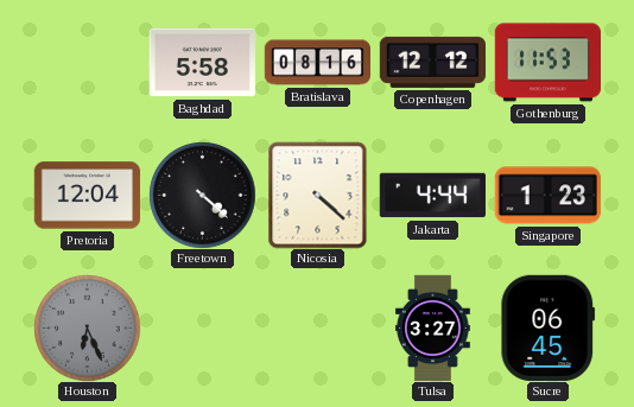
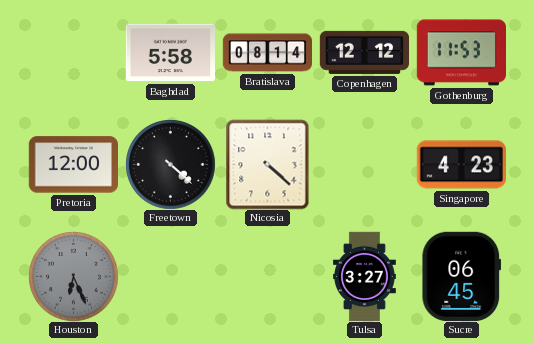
Bratislava: 08:16 -> 08:14 (267, 53)
Pretoria: 12:04 -> 12:00 (73, 165)
Jakarta: 4:44 -> none (432, 196)
Singapore: 1:23 -> 4:23 (461, 165)
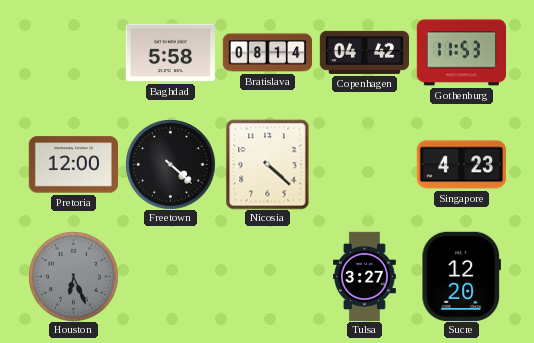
Copenhagen: 12:12 -> 04:42 (364, 52)
Sucre: 06:45 -> 12:20 (462, 276)
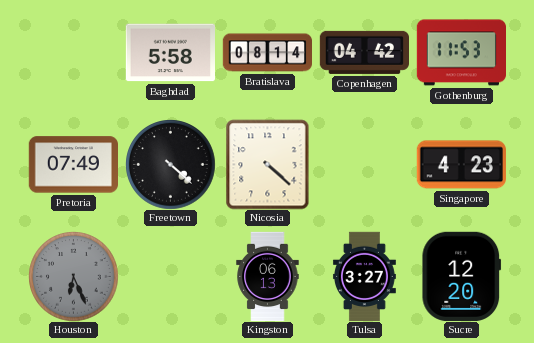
Pretoria: 12:00 -> 07:49 (73, 165)
Kingston: none -> 06:13 (268, 276)
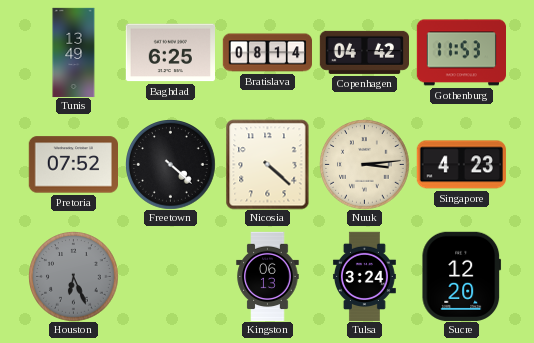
Tunis: none -> 13:49 (74, 52)
Baghdad: 5:58 -> 6:25 (170, 53)
Pretoria: 07:49 -> 07:52 (73, 165)
Nuuk: none -> 3:14 (364, 164)
Tulsa: 3:27 -> 3:24 (364, 276)
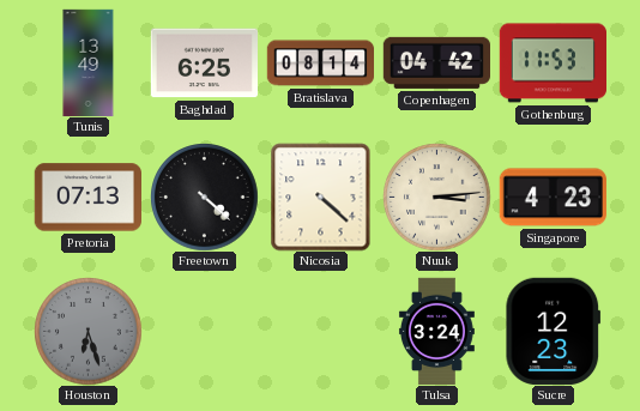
Pretoria: 07:52 -> 07:13 (87, 198)
Houston: 6:26 -> 6:27 (87, 331)
Kingston: 06:13 -> none (268, 276)
Sucre: 12:20 -> 12:23 (554, 331)
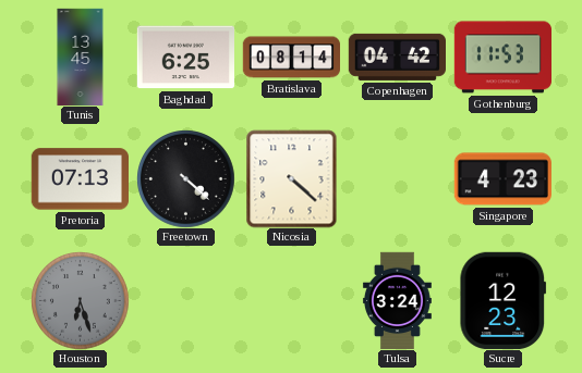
Tunis: 13:49 -> 13:45 (81, 57)
Nuuk: 3:14 -> none (436, 197)
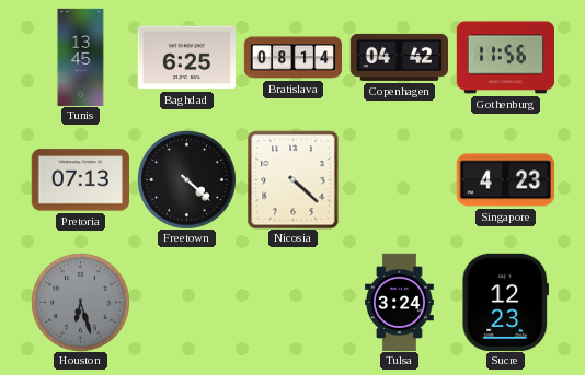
Gothenburg: 11:53 -> 11:56 (505, 58)
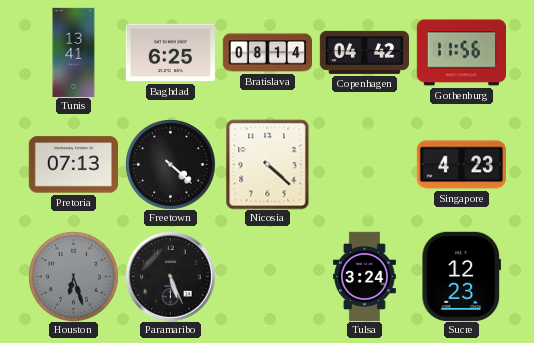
Tunis: 13:45 -> 13:41 (74, 52)
Paramaribo: none -> 5:26 (170, 276)
